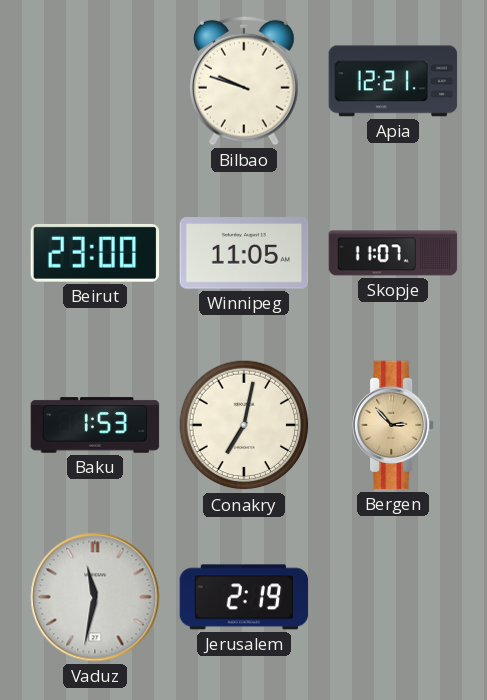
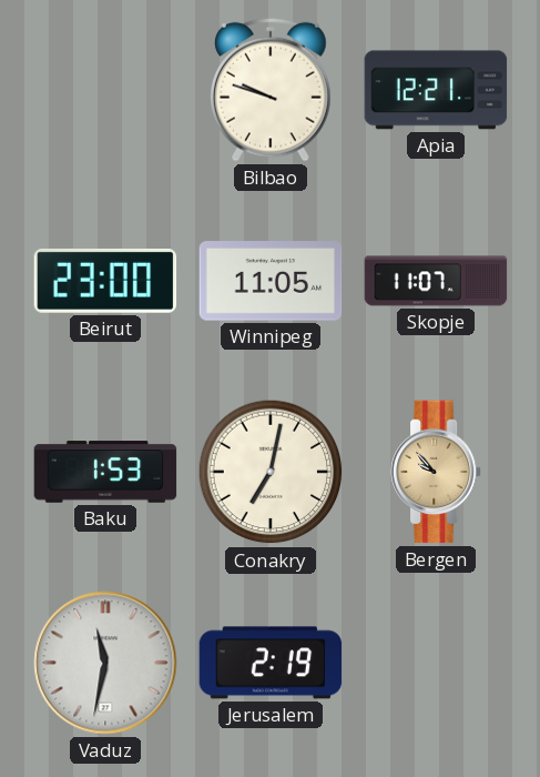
Bergen: 2:53 -> 9:53 (437, 472)
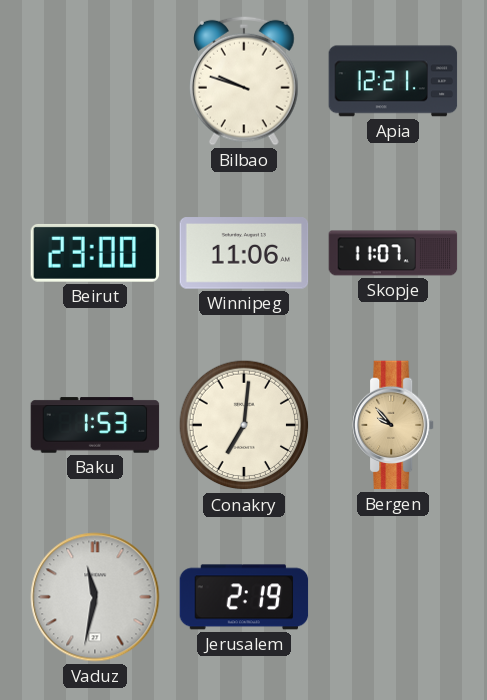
Winnipeg: 11:05 -> 11:06 (244, 253)
Conakry: 7:02 -> 7:01 (244, 425)
